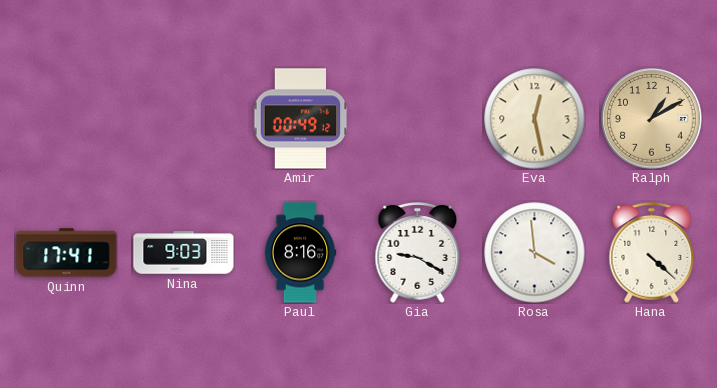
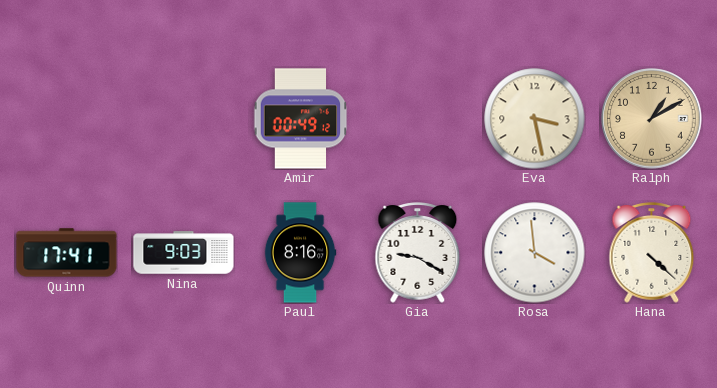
Eva: 12:28 -> 3:28 (535, 119)
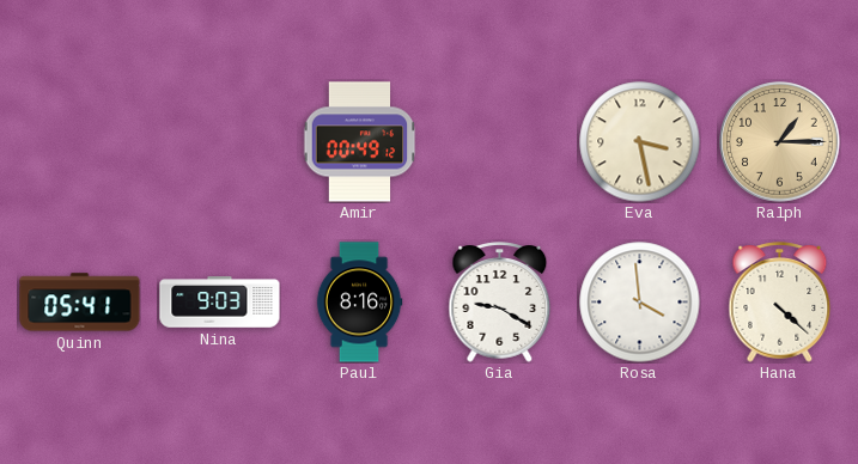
Ralph: 1:10 -> 1:15 (780, 142)
Quinn: 17:41 -> 05:41 (80, 303)
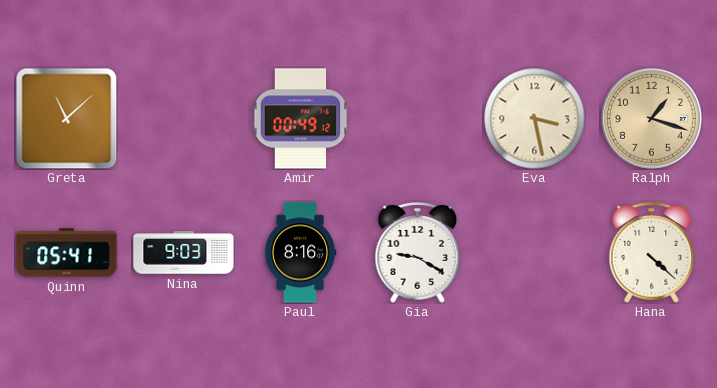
Greta: none -> 11:08 (66, 118)
Ralph: 1:15 -> 1:18 (652, 119)
Rosa: 3:59 -> none (640, 303)
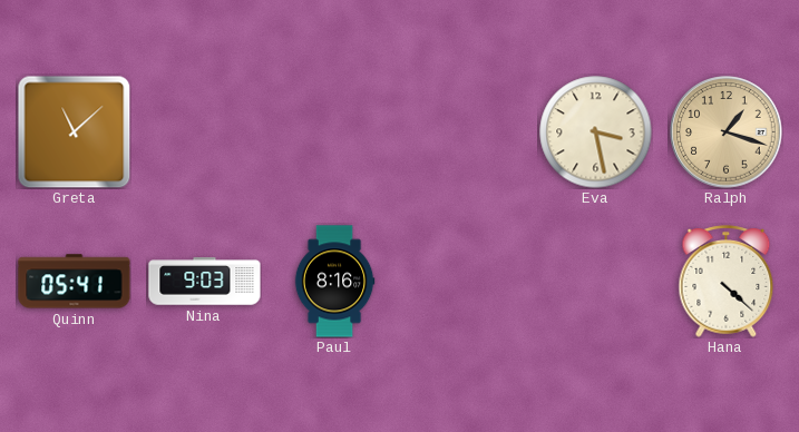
Amir: 00:49 -> none (301, 119)
Gia: 9:20 -> none (418, 253)
